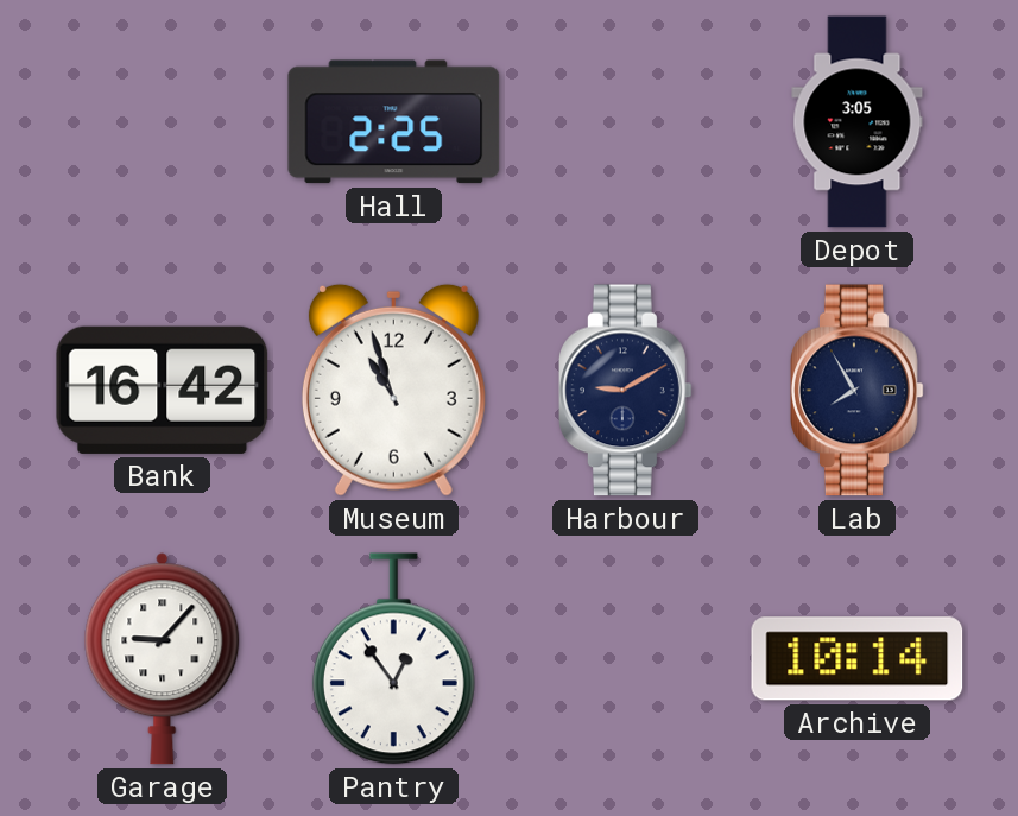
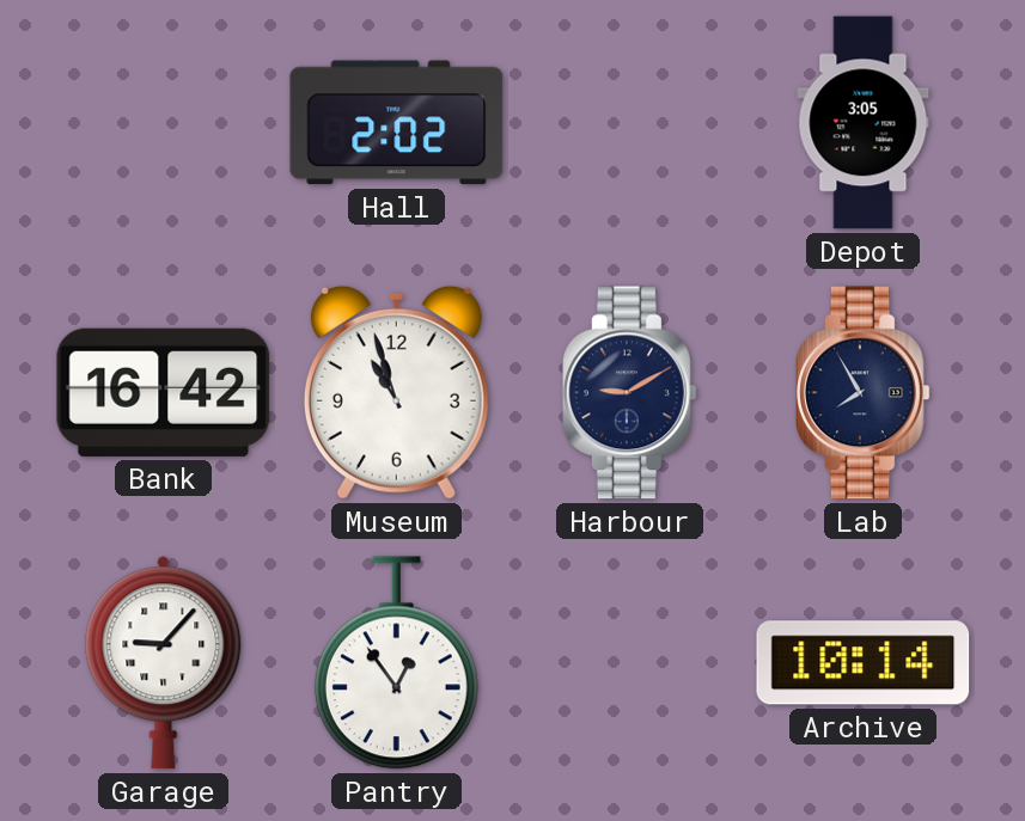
Hall: 2:25 -> 2:02 (397, 123)
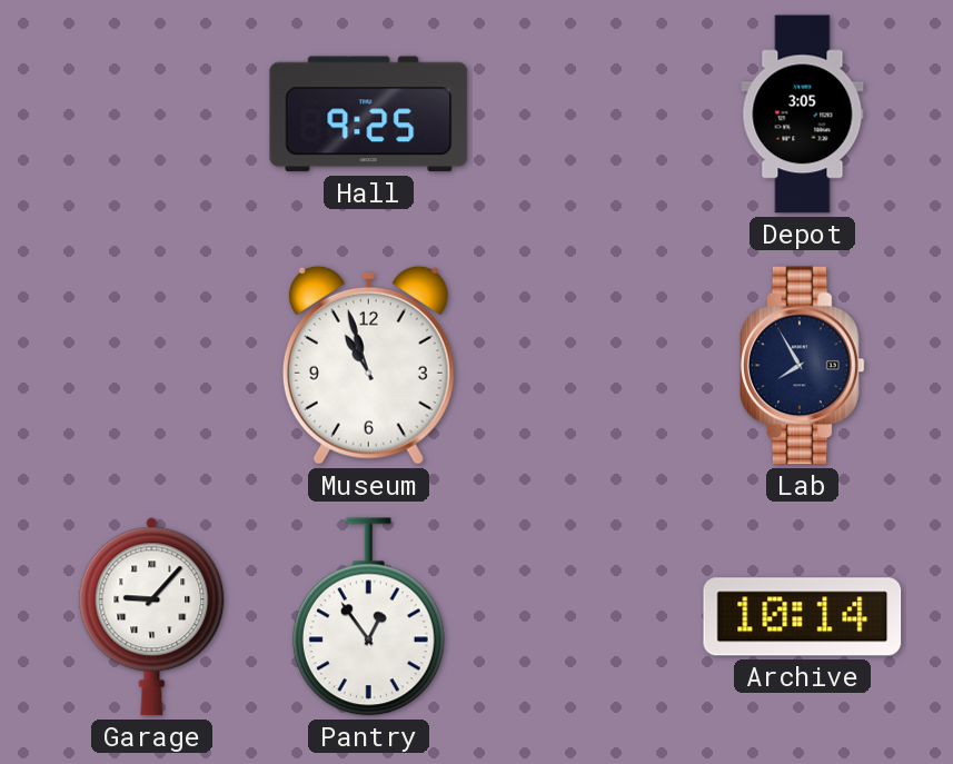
Hall: 2:02 -> 9:25 (369, 115)
Bank: 16:42 -> none (164, 392)
Harbour: 9:10 -> none (630, 393)
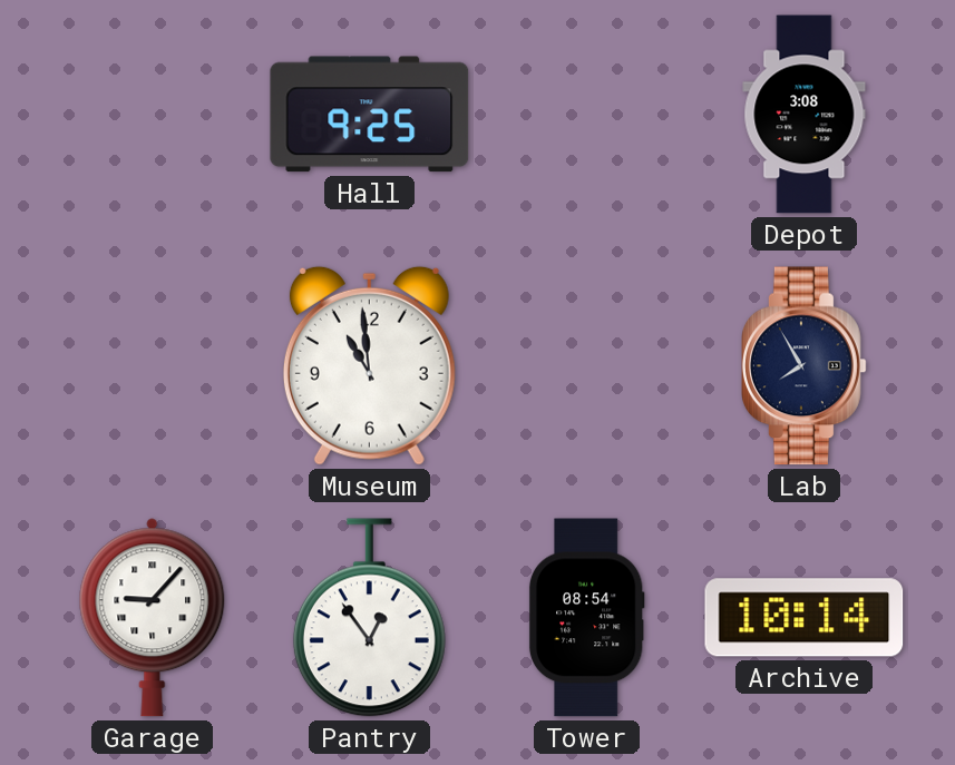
Depot: 3:05 -> 3:08 (805, 115)
Museum: 10:57 -> 10:59 (369, 365)
Tower: none -> 08:54 (586, 618)
